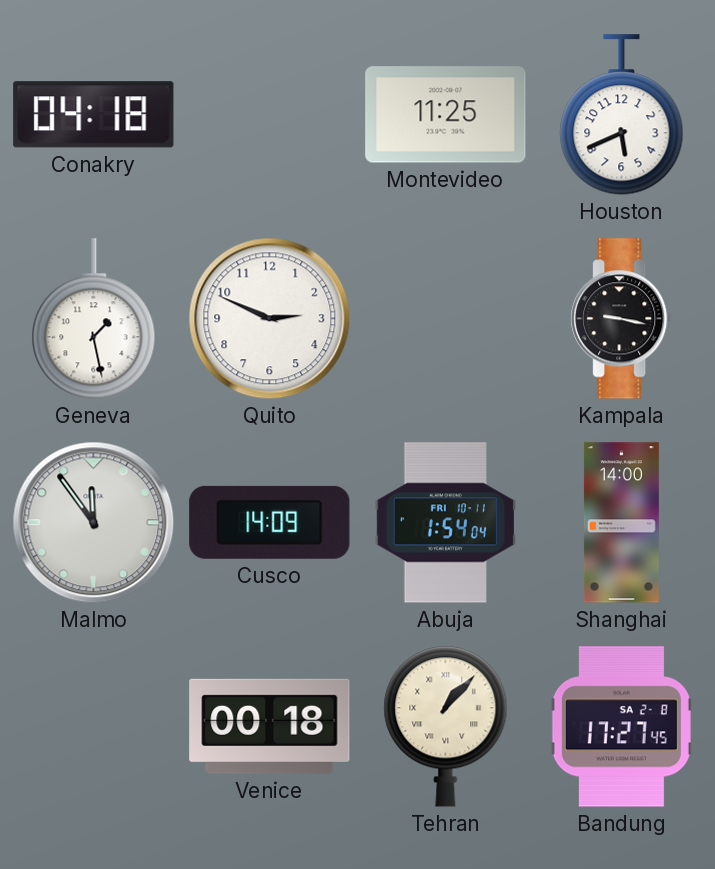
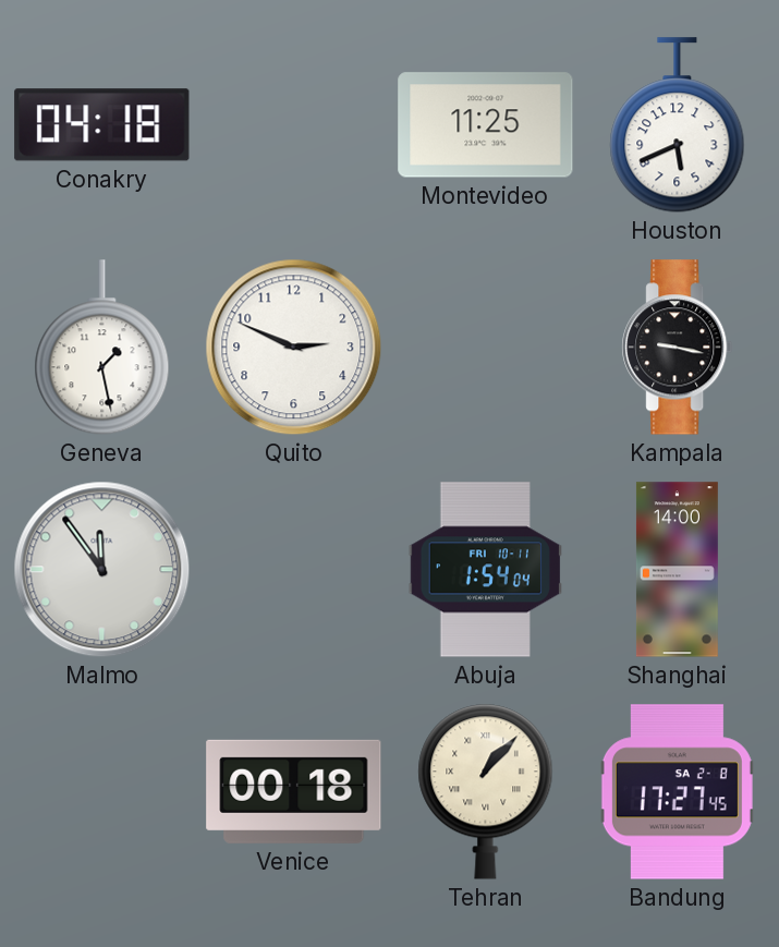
Cusco: 14:09 -> none (270, 522)
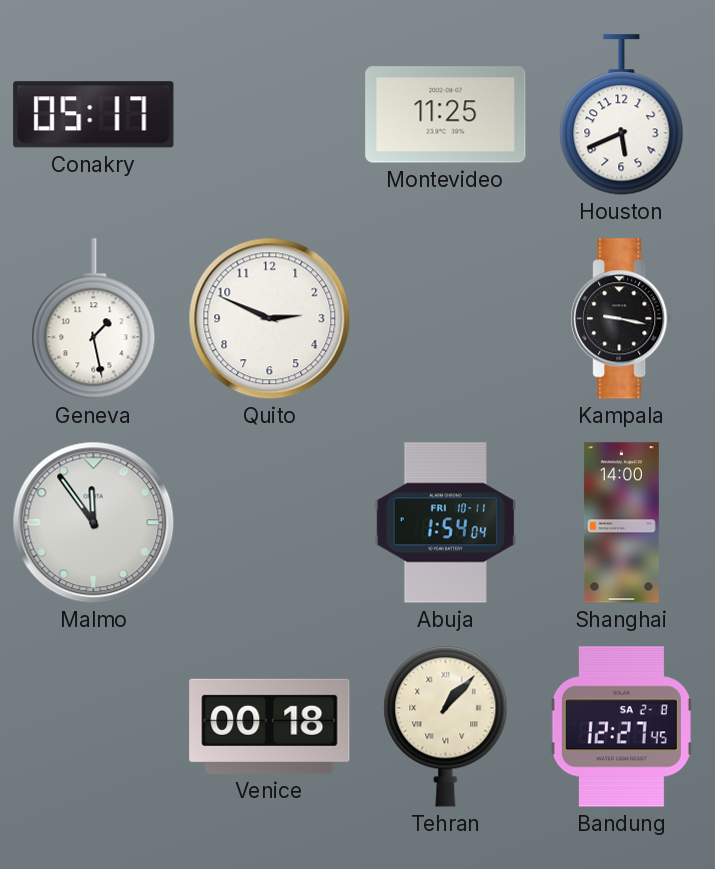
Conakry: 04:18 -> 05:17 (94, 115)
Bandung: 17:27 -> 12:27 (621, 727)
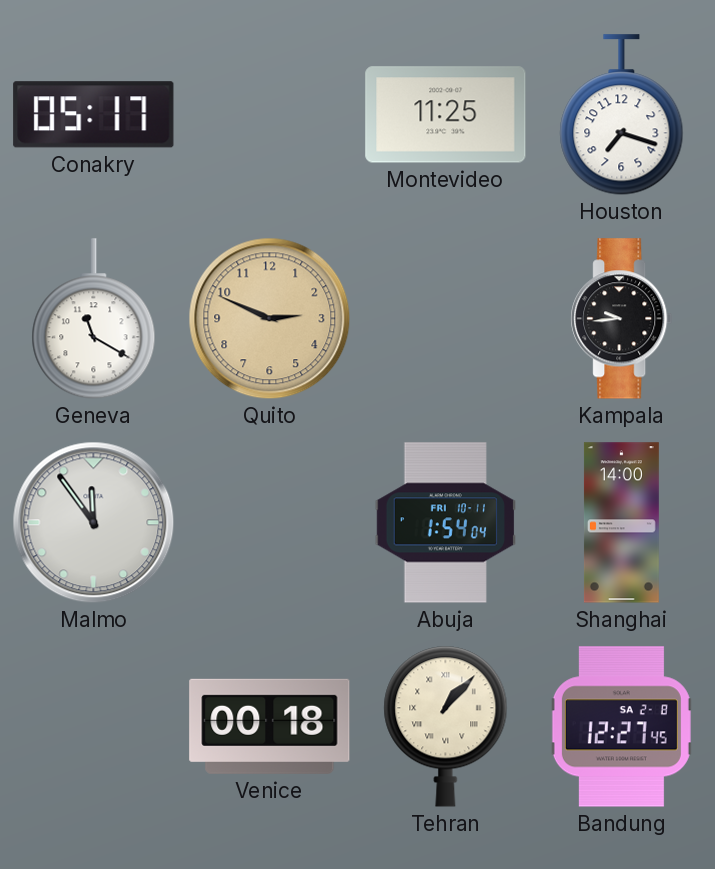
Houston: 5:41 -> 7:18 (622, 115)
Geneva: 1:28 -> 11:20 (94, 319)
Quito dial: white -> champagne (270, 319)
Kampala: 9:17 -> 9:44 (622, 319)
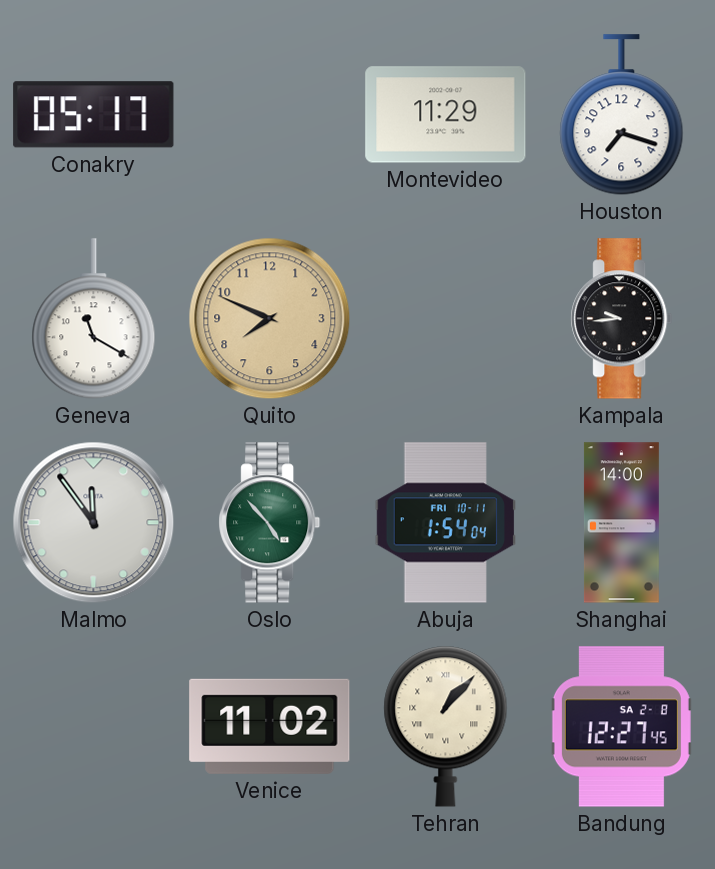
Montevideo: 11:25 -> 11:29 (446, 115)
Quito: 2:49 -> 7:49 (270, 319)
Oslo: none -> 4:53 (270, 523)
Venice: 00:18 -> 11:02 (270, 726)
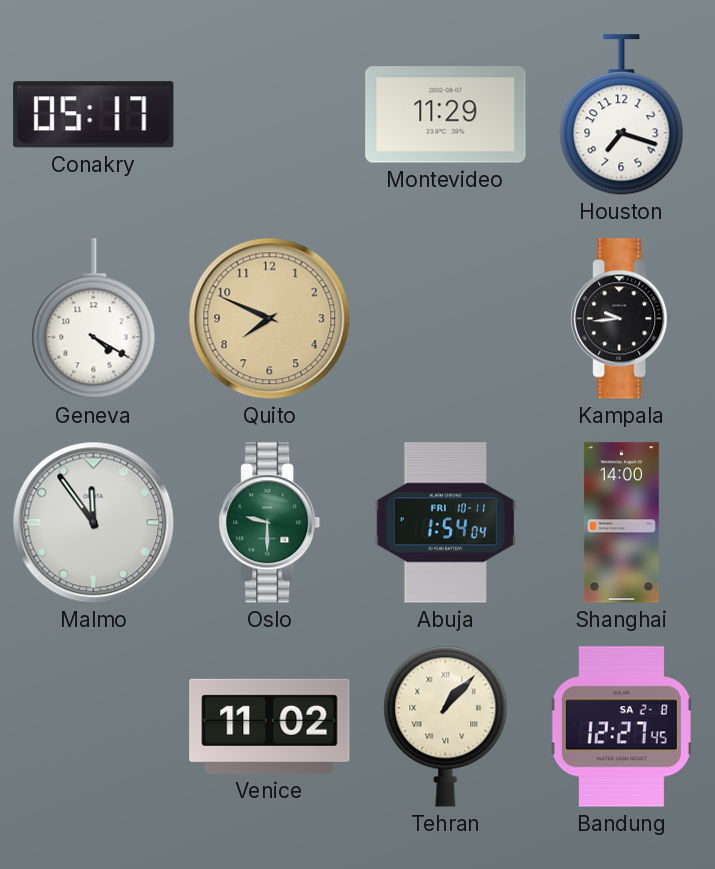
Geneva: 11:20 -> 4:20 (94, 319)
Oslo: 4:53 -> 9:30 (270, 523)
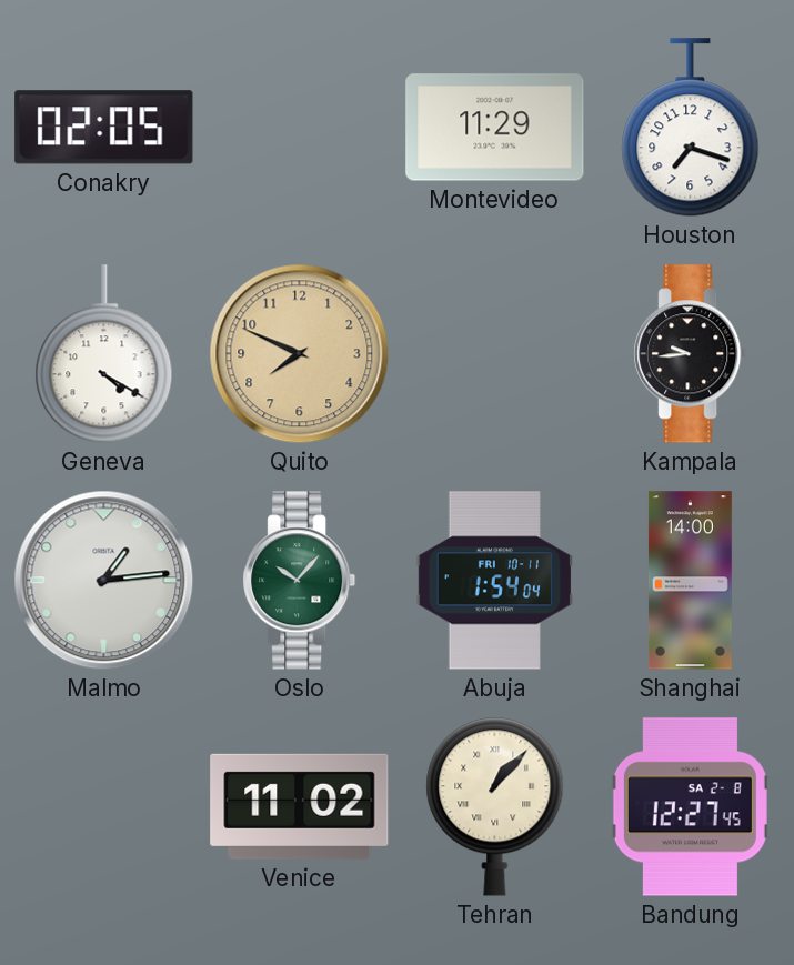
Conakry: 05:17 -> 02:05 (104, 128)
Malmo: 11:54 -> 1:14 (104, 581)
Oslo: 9:30 -> 10:07 (300, 581)
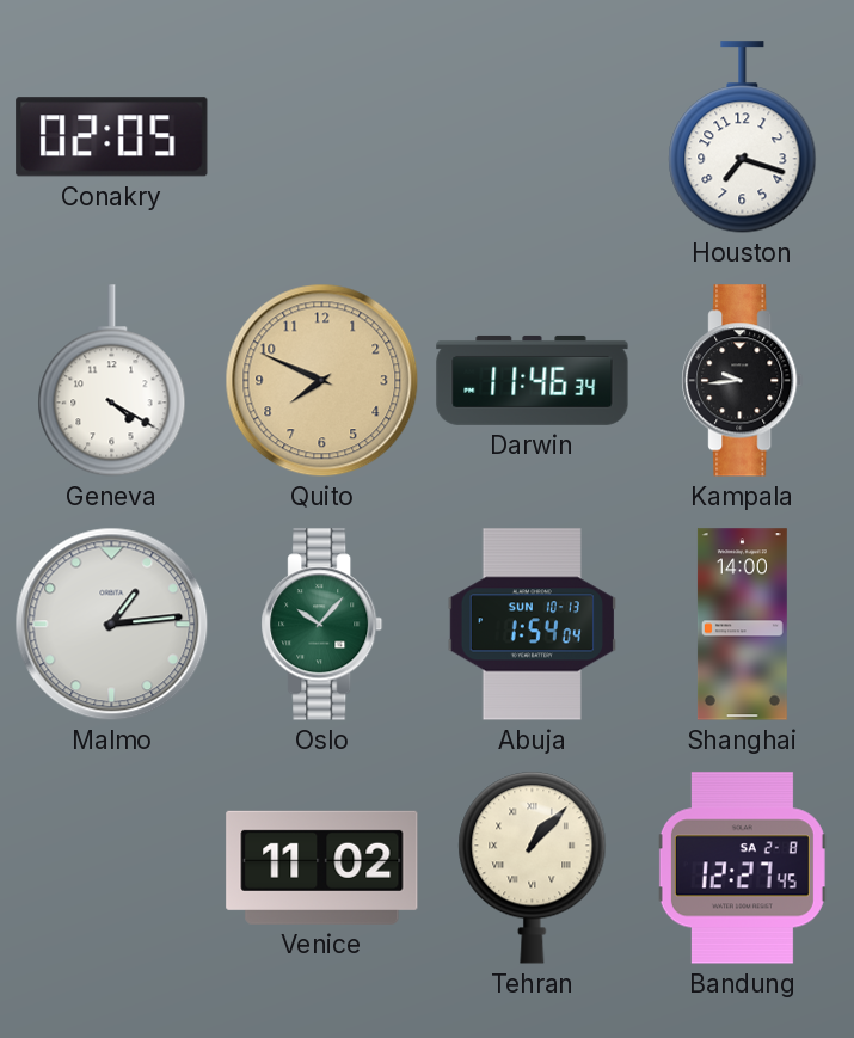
Montevideo: 11:29 -> none (495, 128)
Darwin: none -> 11:46 (533, 380)
Abuja date: FRI 10-11 -> SUN 10-13 (532, 625)
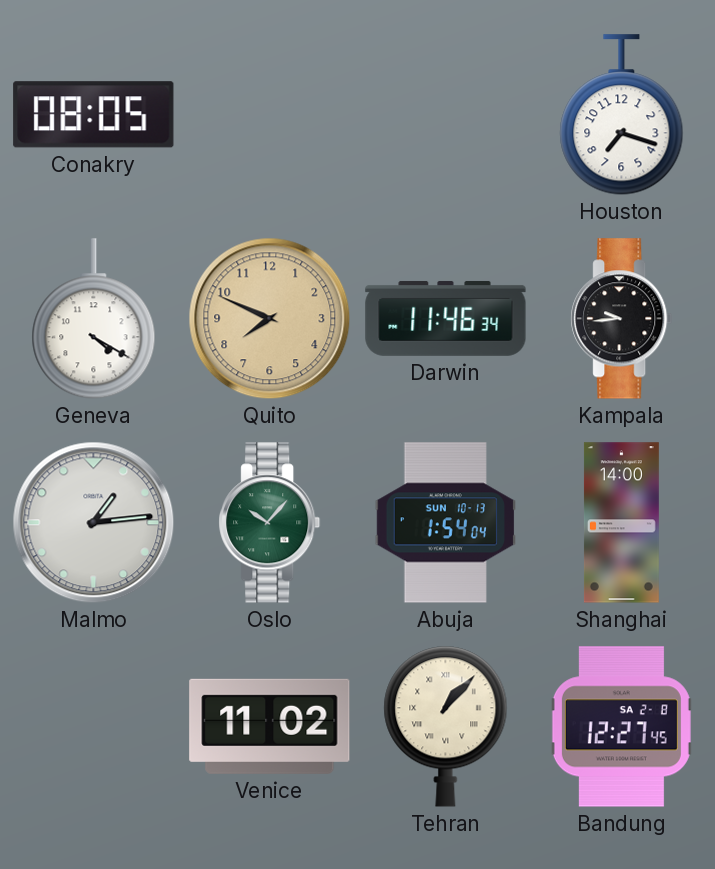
Conakry: 02:05 -> 08:05 (94, 115)
